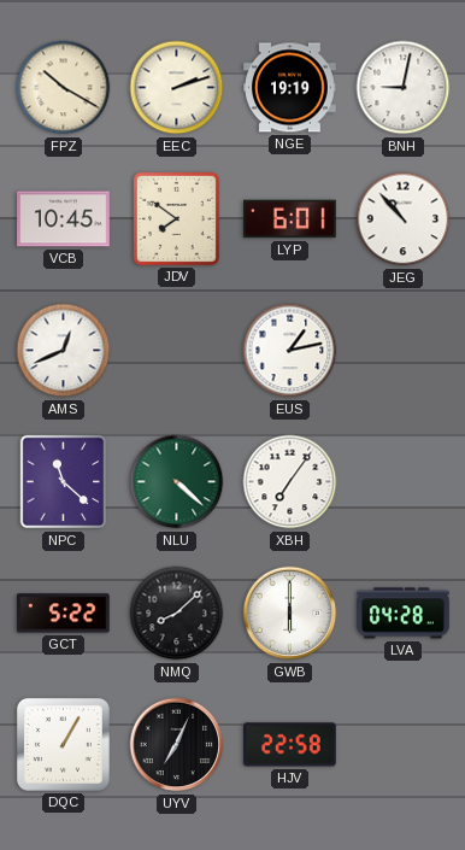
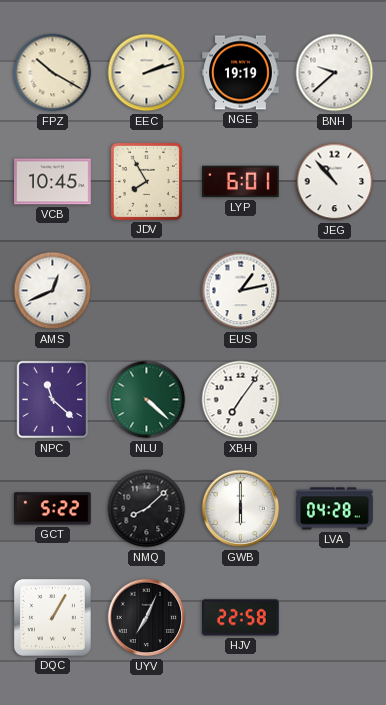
BNH: 9:02 -> 9:38 (335, 73)
JDV: 7:51 -> 7:55 (146, 181)
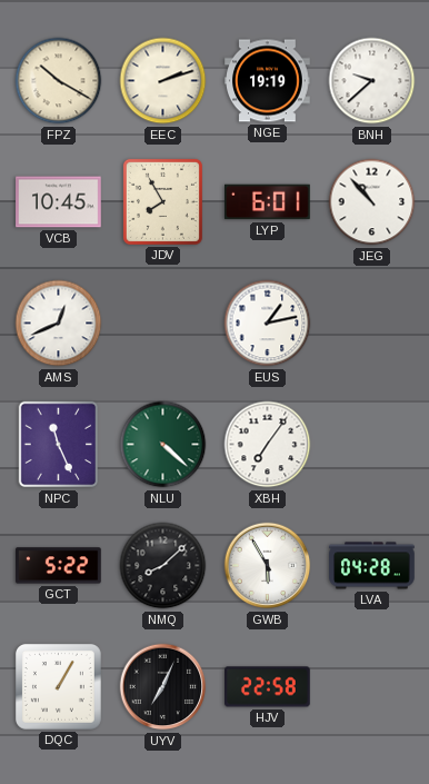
NPC: 11:22 -> 11:26 (59, 445)
GWB: 6:00 -> 5:55 (268, 566)
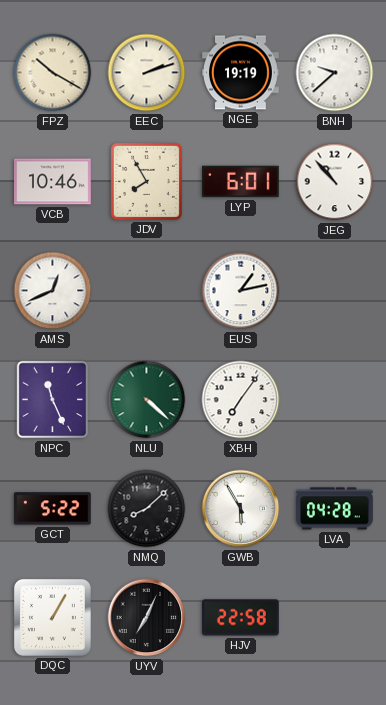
VCB: 10:45 -> 10:46 (53, 182)
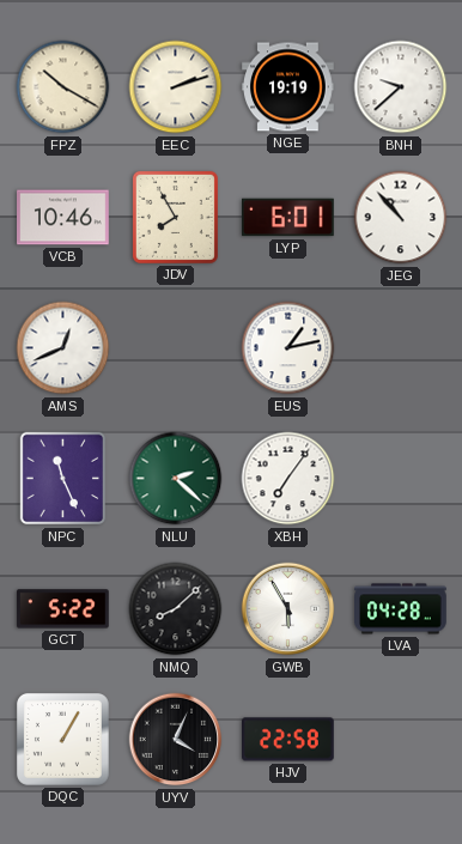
NLU: 4:22 -> 2:22 (176, 479)
UYV: 7:04 -> 4:04 (176, 740)
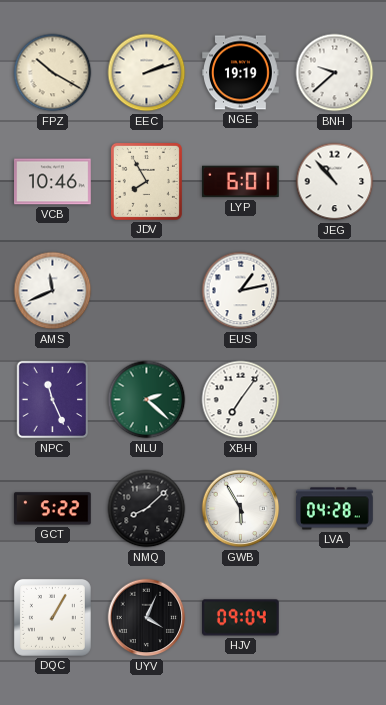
AMS: 12:41 -> 11:41 (53, 291)
HJV: 22:58 -> 09:04 (241, 618)
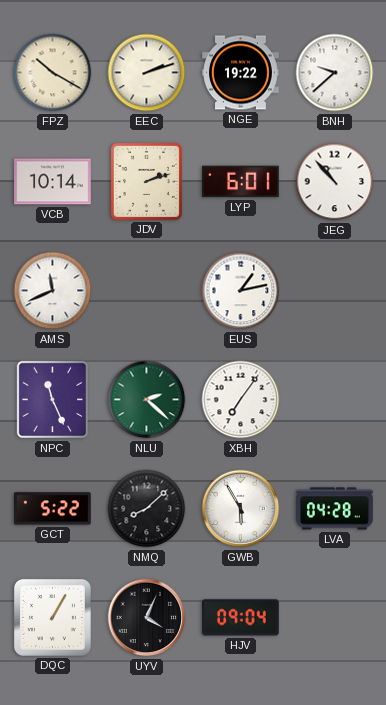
NGE: 19:19 -> 19:22 (241, 73)
VCB: 10:46 -> 10:14 (53, 182)
JDV: 7:55 -> 2:12 (146, 181)
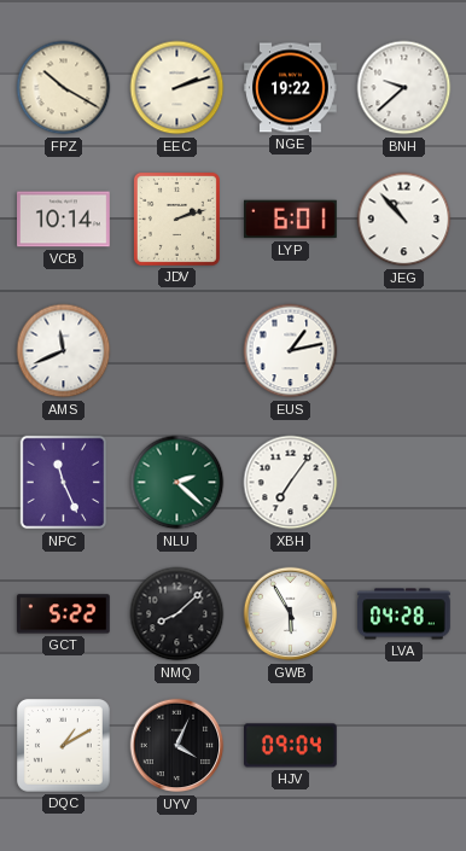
DQC: 1:05 -> 1:10 (63, 745)
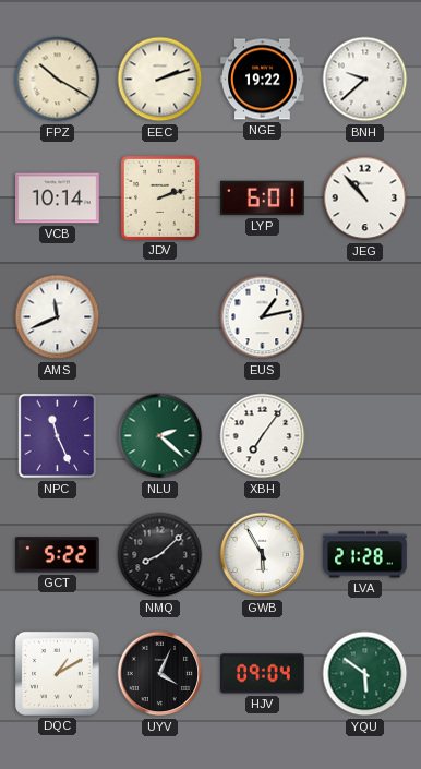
LVA: 04:28 -> 21:28 (365, 555)
YQU: none -> 5:51 (365, 674)
